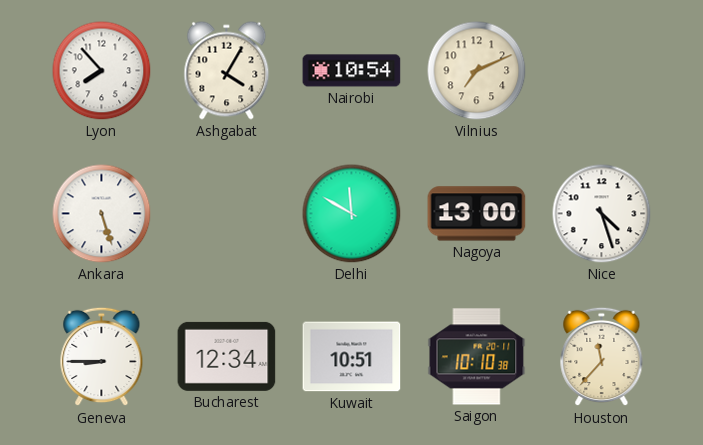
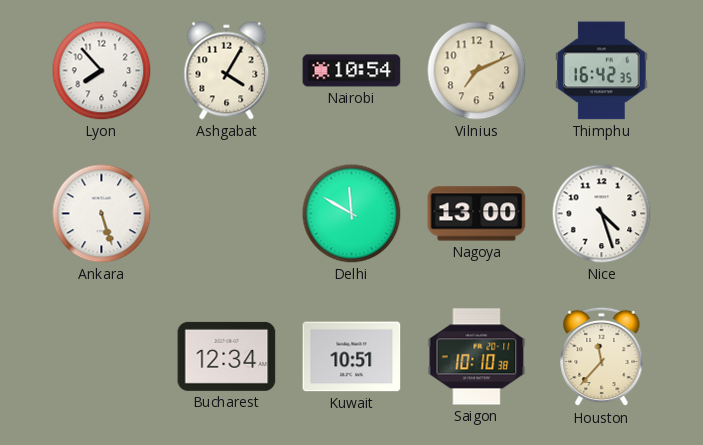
Thimphu: none -> 16:42 (602, 71)
Geneva: 8:45 -> none (102, 357)
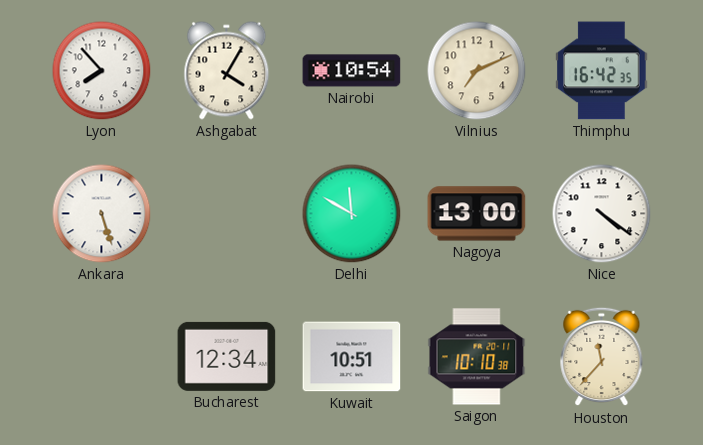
Nice: 4:27 -> 4:21 (602, 214)
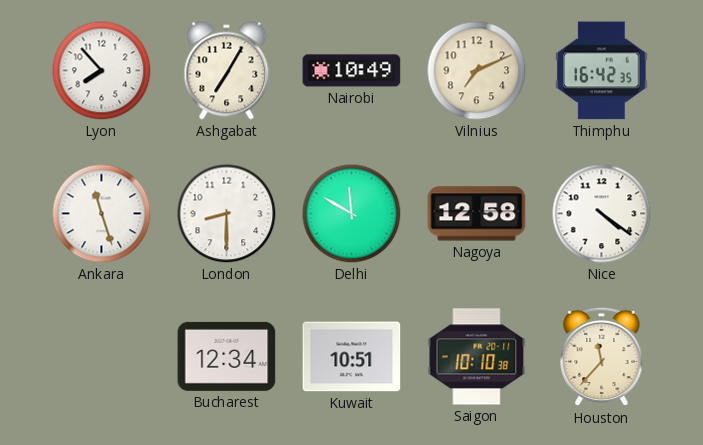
Ashgabat: 4:05 -> 7:05 (227, 71)
Nairobi: 10:54 -> 10:49 (352, 71)
Ankara: 5:27 -> 11:27 (102, 214)
London: none -> 8:30 (227, 214)
Nagoya: 13:00 -> 12:58 (477, 214)
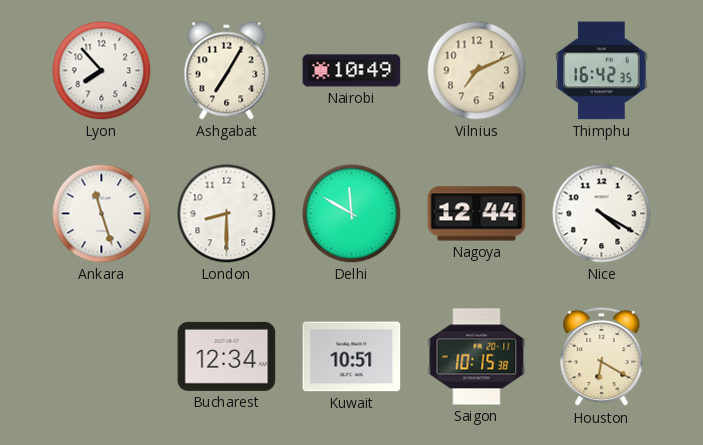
Nagoya: 12:58 -> 12:44 (477, 214)
Nice: 4:21 -> 4:20 (602, 214)
Saigon: 10:10 -> 10:15 (477, 357)
Houston: 11:37 -> 6:20 (602, 357)
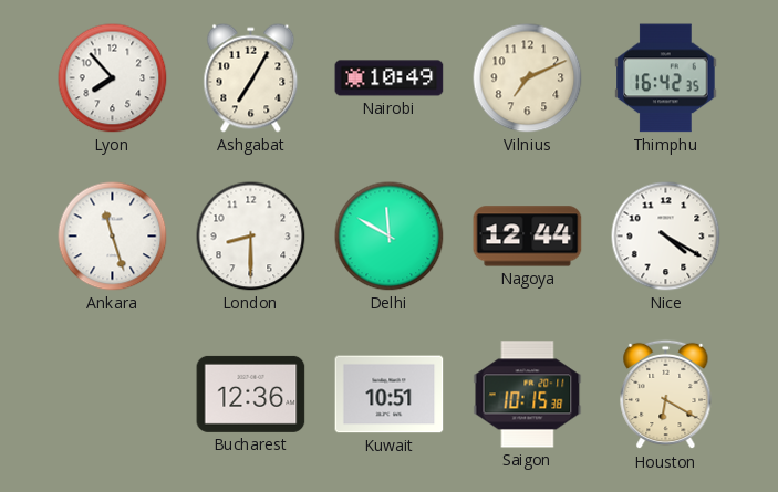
Bucharest: 12:34 -> 12:36 (251, 394)
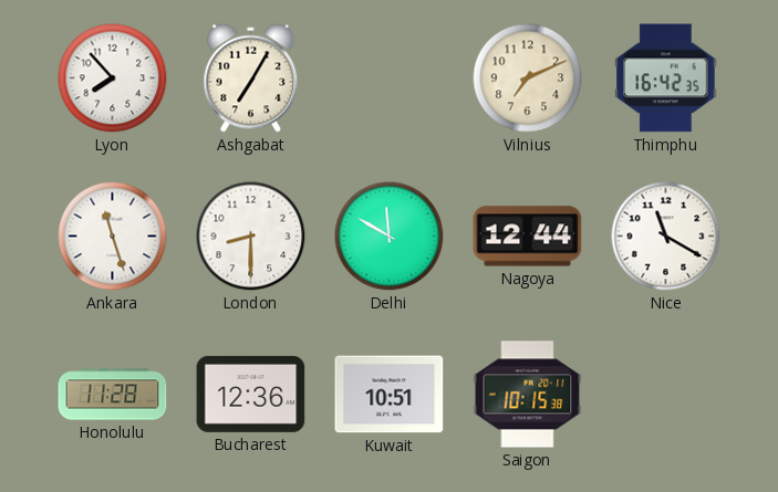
Nairobi: 10:49 -> none (390, 78)
Nice: 4:20 -> 11:20 (666, 237)
Honolulu: none -> 11:28 (113, 395)
Houston: 6:20 -> none (666, 395)
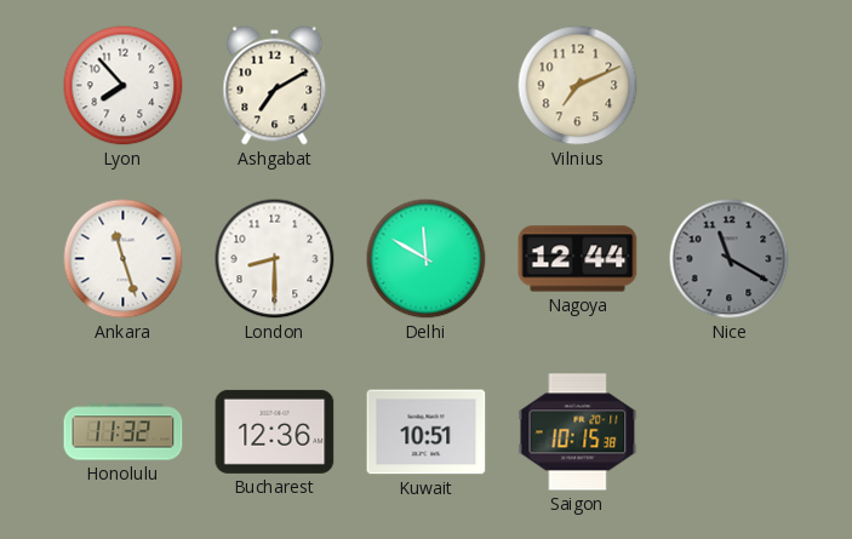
Ashgabat: 7:05 -> 7:10 (275, 86)
Thimphu: 16:42 -> none (666, 78)
Nice dial: white -> grey (730, 259)
Honolulu: 11:28 -> 11:32 (124, 432)
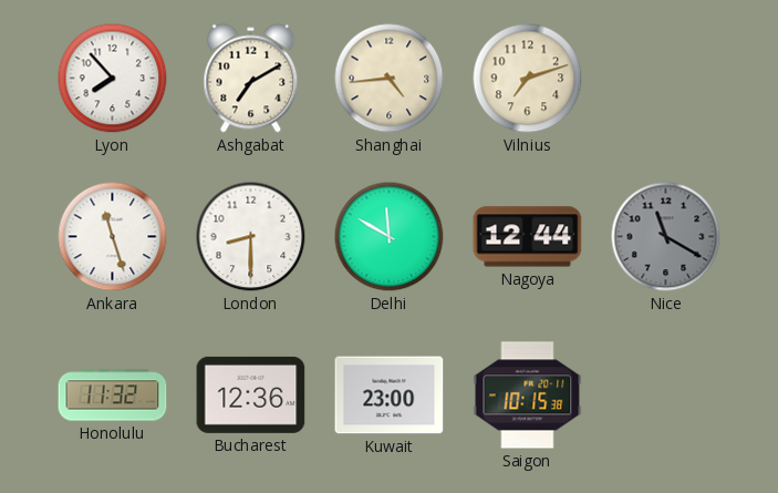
Shanghai: none -> 4:44 (390, 79)
Vilnius: 7:11 -> 7:12 (528, 79)
Kuwait: 10:51 -> 23:00 (390, 396)
